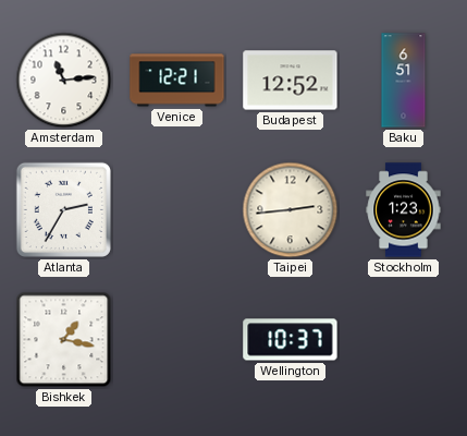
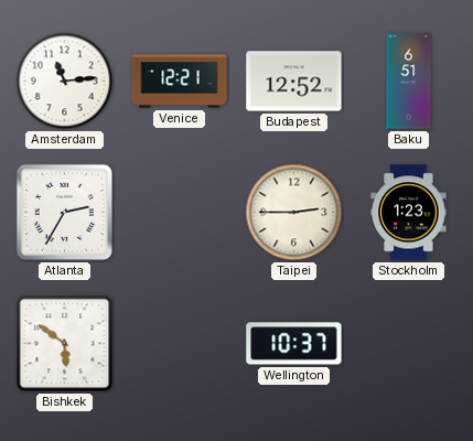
Taipei: 2:44 -> 2:45 (294, 213)
Bishkek: 1:17 -> 5:51 (65, 344)
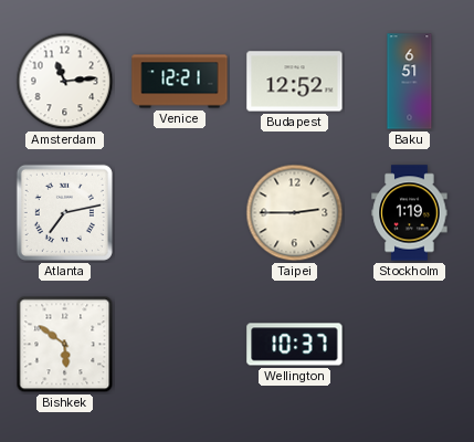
Atlanta: 2:35 -> 7:13 (64, 212)
Stockholm: 1:23 -> 1:19 (410, 213)
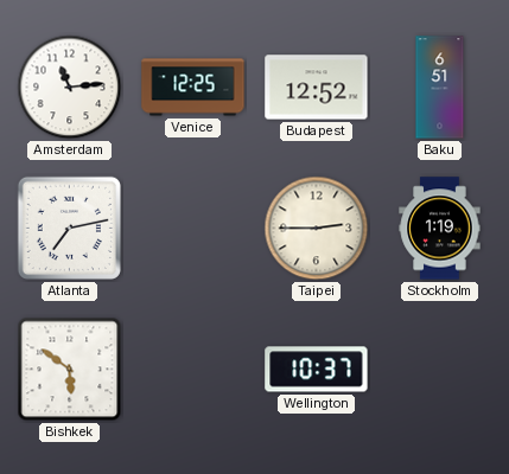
Venice: 12:21 -> 12:25 (193, 88)
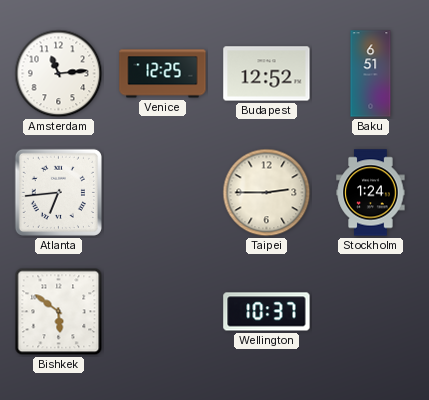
Atlanta: 7:13 -> 6:44 (58, 192)
Stockholm: 1:19 -> 1:24 (371, 193)
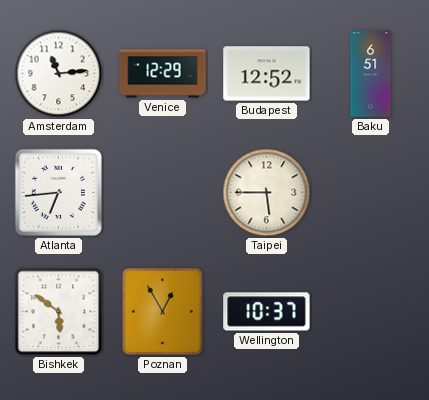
Venice: 12:25 -> 12:29 (163, 74)
Taipei: 2:45 -> 5:45 (267, 193)
Stockholm: 1:24 -> none (371, 193)
Poznan: none -> 12:55 (162, 311)
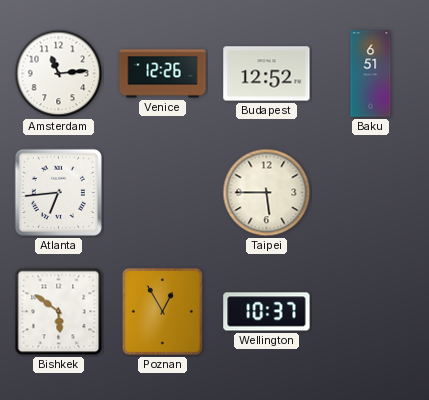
Venice: 12:29 -> 12:26 (163, 74)
